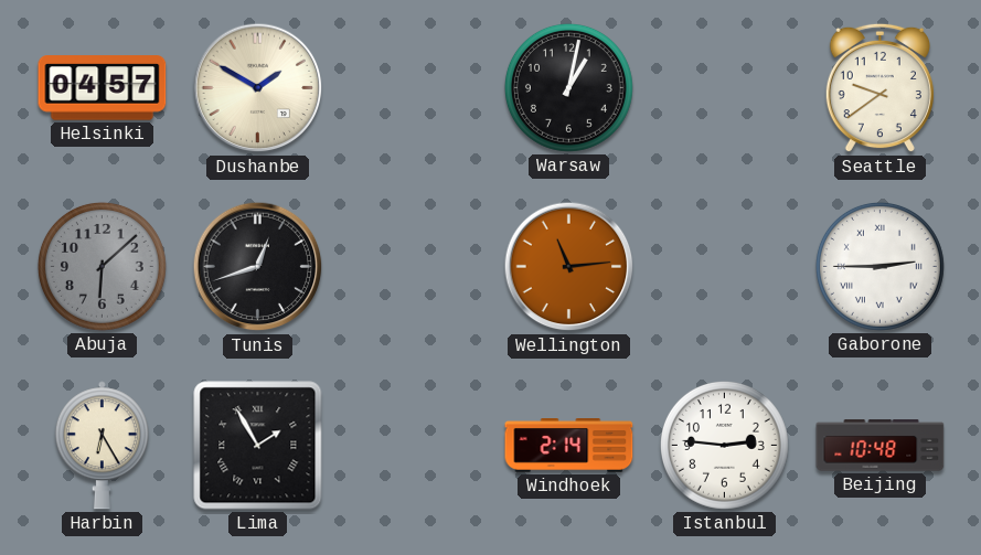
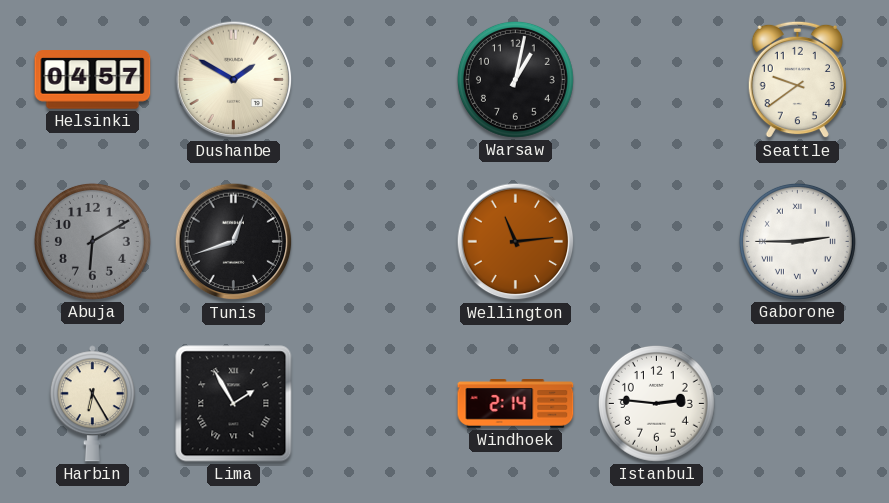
Abuja: 6:08 -> 6:10 (92, 241)
Beijing: 10:48 -> none (881, 446)
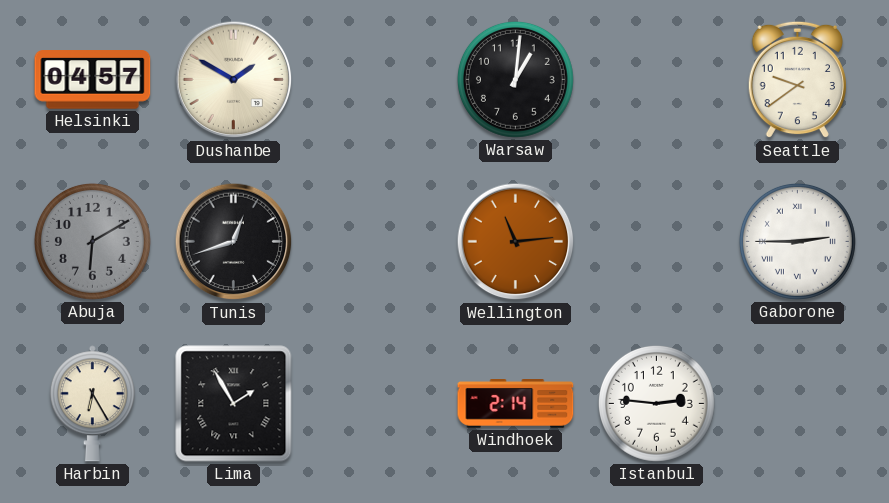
Warsaw: 1:02 -> 1:01 (515, 79)
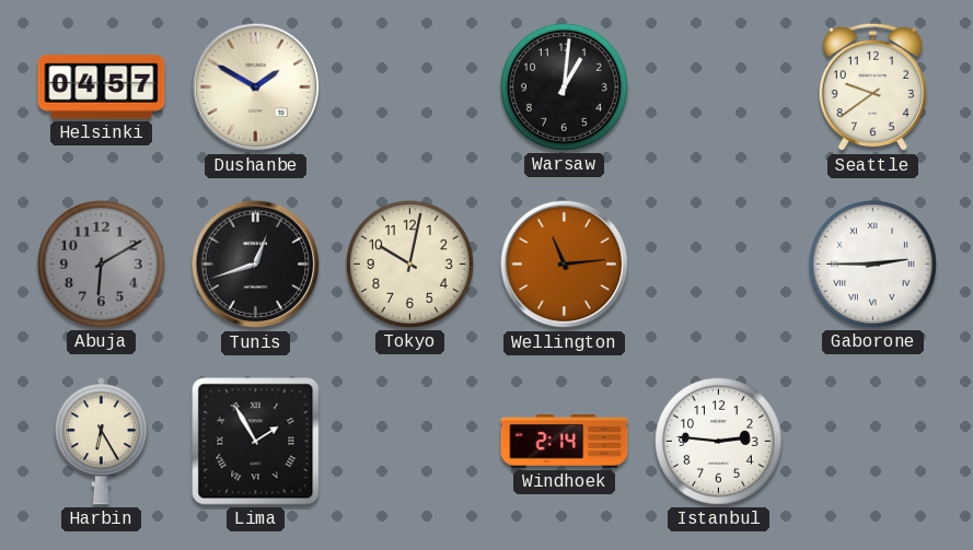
Tokyo: none -> 10:02 (409, 264)
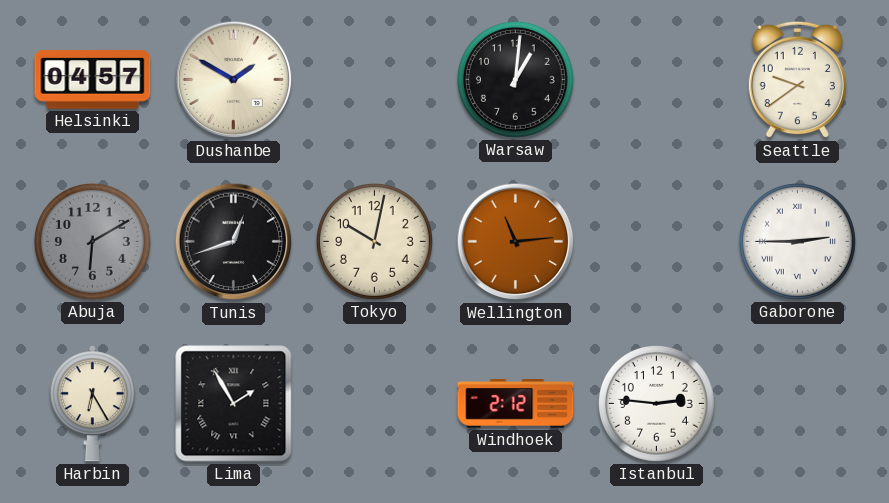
Windhoek: 2:14 -> 2:12 (516, 404)
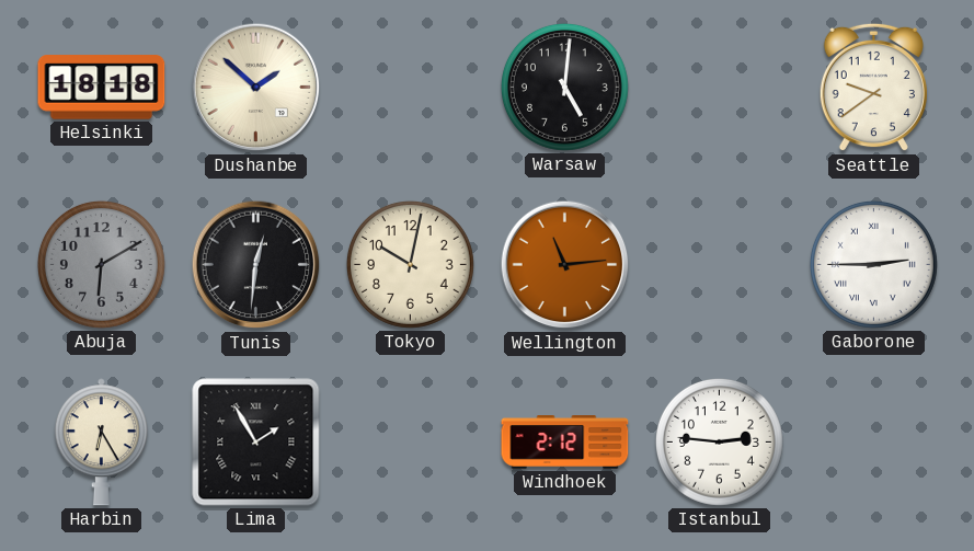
Helsinki: 04:57 -> 18:18 (102, 88)
Dushanbe: 1:50 -> 1:52 (256, 88)
Warsaw: 1:01 -> 5:01 (564, 87)
Tunis: 12:42 -> 12:31 (256, 265)
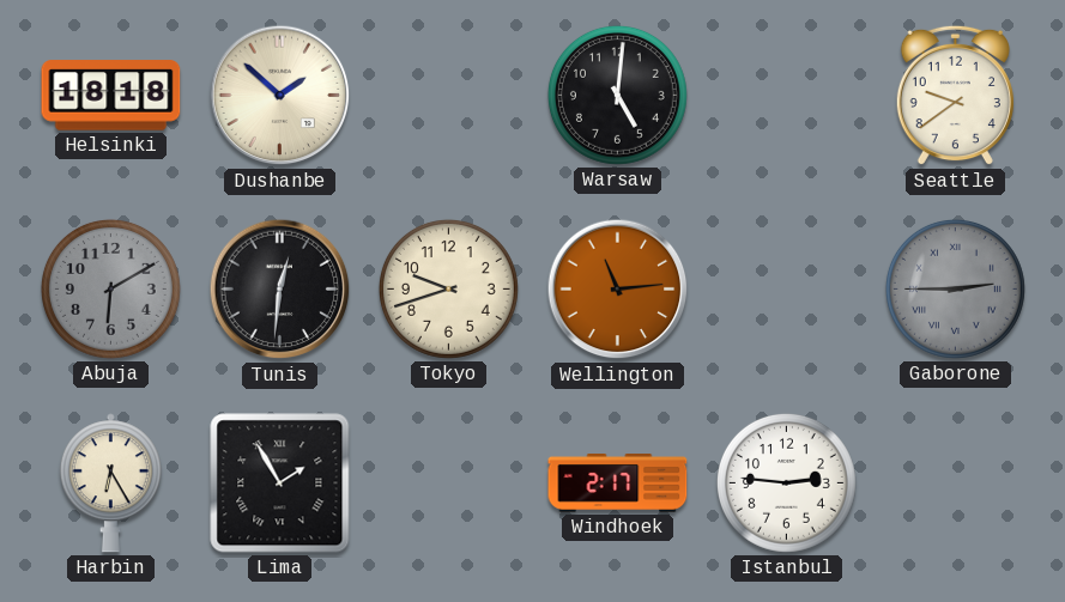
Tokyo: 10:02 -> 9:42 (448, 288)
Gaborone dial: white -> grey (955, 288)
Windhoek: 2:12 -> 2:17 (618, 484)
